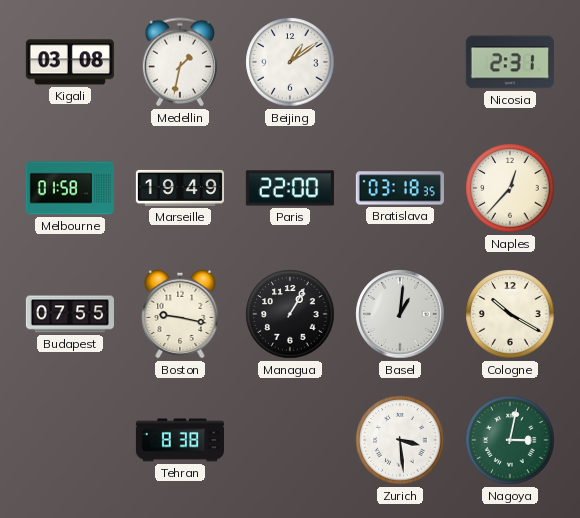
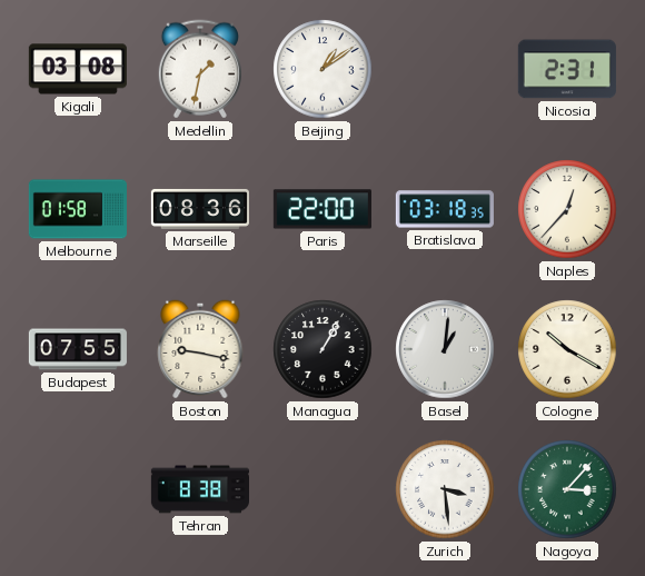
Marseille: 19:49 -> 08:36 (200, 209)
Nagoya: 3:02 -> 3:07 (567, 489)
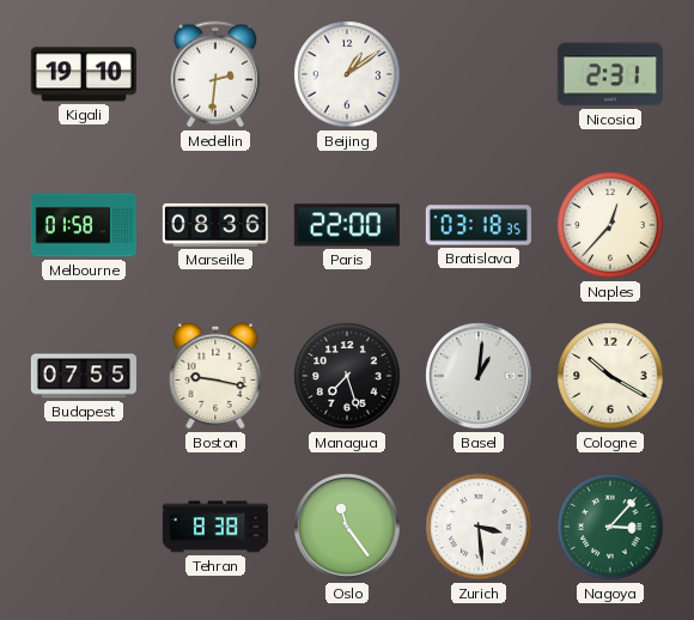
Kigali: 03:08 -> 19:10 (84, 74)
Medellin: 1:32 -> 2:31 (215, 74)
Managua: 1:05 -> 7:27 (347, 376)
Oslo: none -> 11:24 (347, 527)
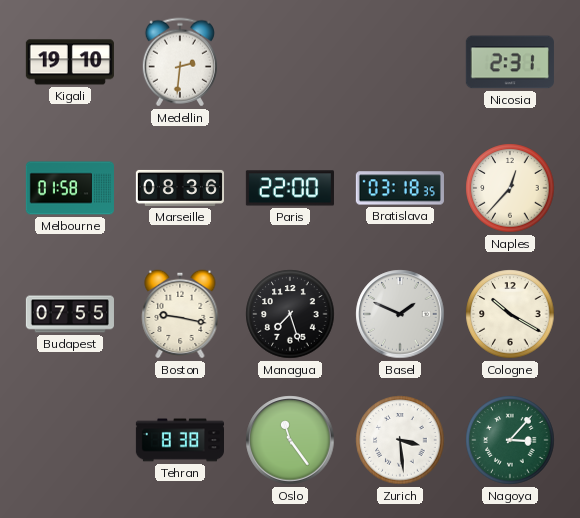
Beijing: 1:09 -> none (347, 74)
Basel: 1:01 -> 1:49 (400, 314)
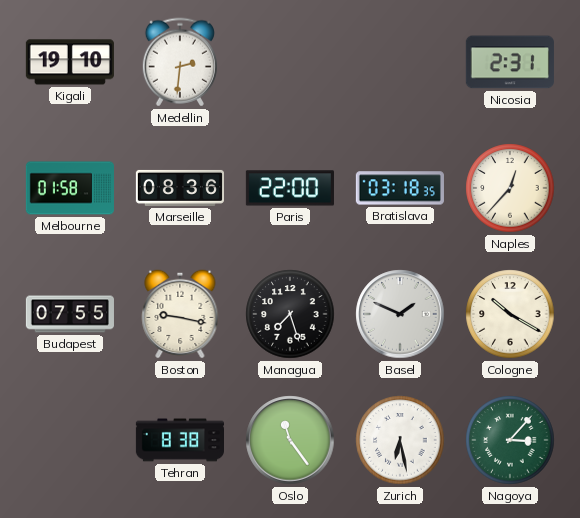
Zurich: 3:29 -> 6:28 (400, 440)
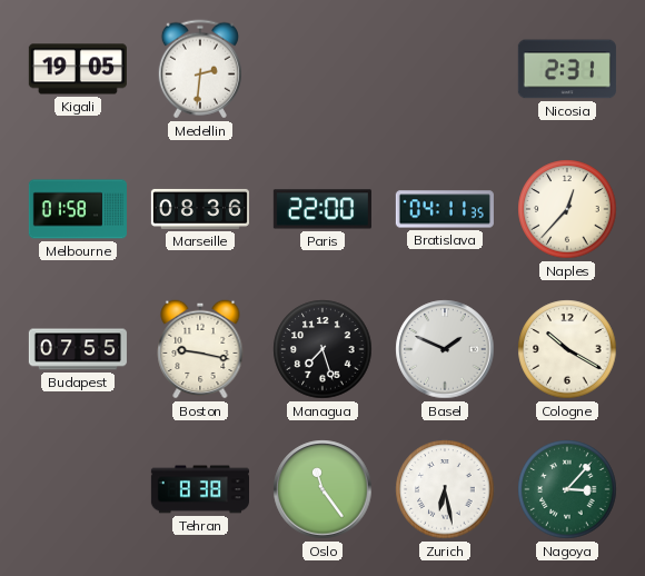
Kigali: 19:10 -> 19:05 (78, 69)
Bratislava: 03:18 -> 04:11 (445, 209)
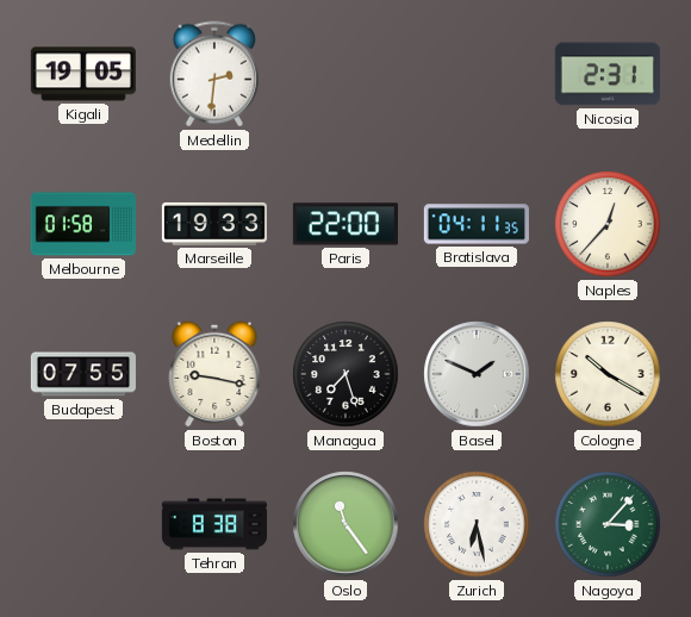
Marseille: 08:36 -> 19:33 (214, 224)
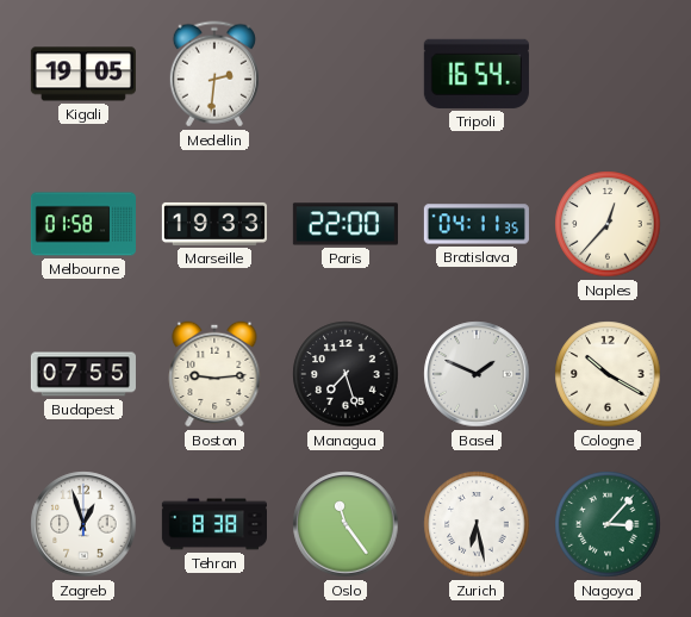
Tripoli: none -> 16:54 (477, 74)
Nicosia: 2:31 -> none (608, 74)
Boston: 9:17 -> 9:14 (214, 374)
Zagreb: none -> 12:57 (83, 524)
